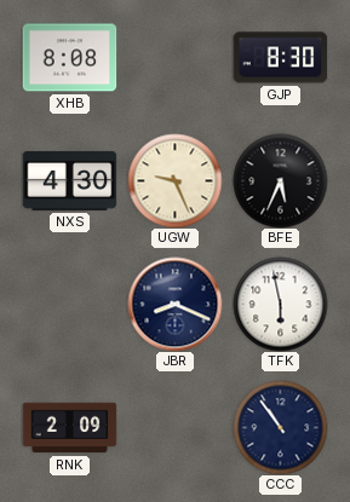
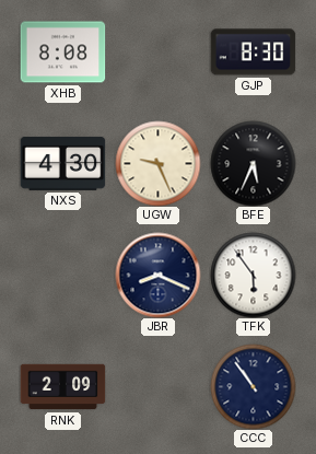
TFK: 5:58 -> 5:54 (253, 275)
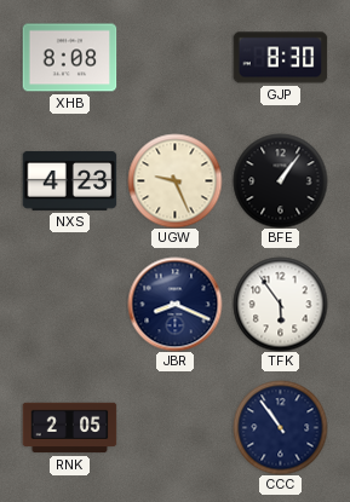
NXS: 4:30 -> 4:23 (69, 180)
BFE: 5:34 -> 1:06 (280, 180)
RNK: 2:09 -> 2:05 (69, 428)
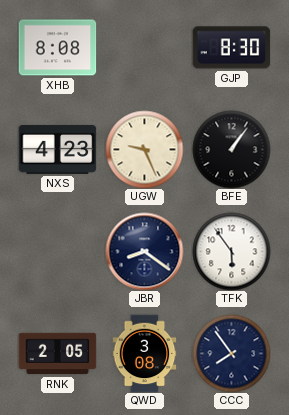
JBR: 8:19 -> 8:21 (144, 251)
QWD: none -> 3:08 (145, 353)
CCC: 10:54 -> 7:54 (231, 353)
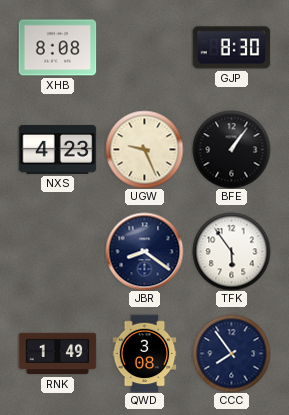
RNK: 2:05 -> 1:49 (57, 354)
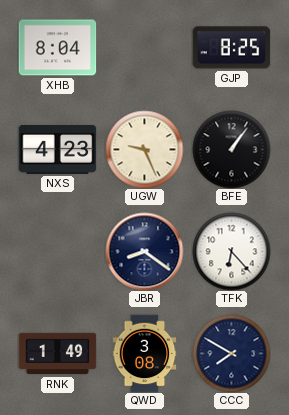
XHB: 8:08 -> 8:04 (57, 48)
GJP: 8:30 -> 8:25 (231, 48)
TFK: 5:54 -> 6:23 (231, 251)
CCC: 7:54 -> 7:50 (231, 353)
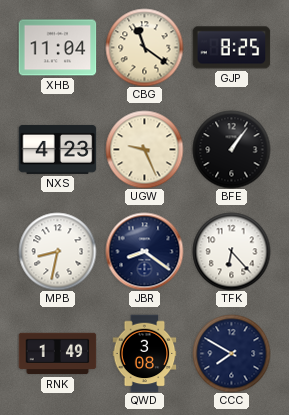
XHB: 8:04 -> 11:04 (57, 48)
CBG: none -> 11:21 (144, 47)
MPB: none -> 8:32 (57, 251)
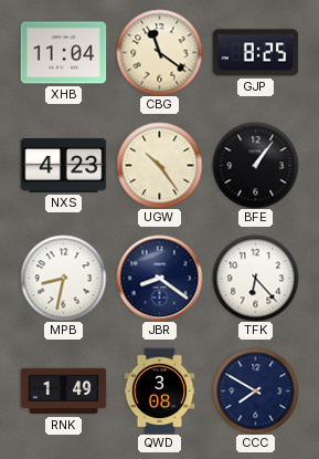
UGW: 9:26 -> 10:24 (159, 165)
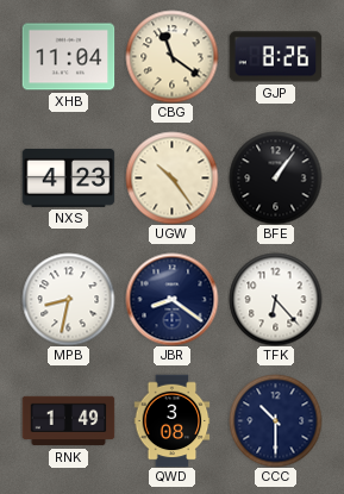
GJP: 8:25 -> 8:26 (275, 57)
CCC: 7:50 -> 10:30 (275, 420)
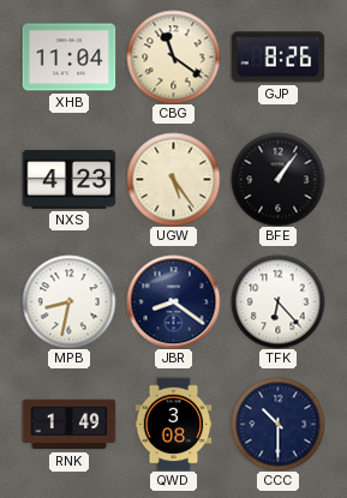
UGW: 10:24 -> 5:24 (173, 179)
